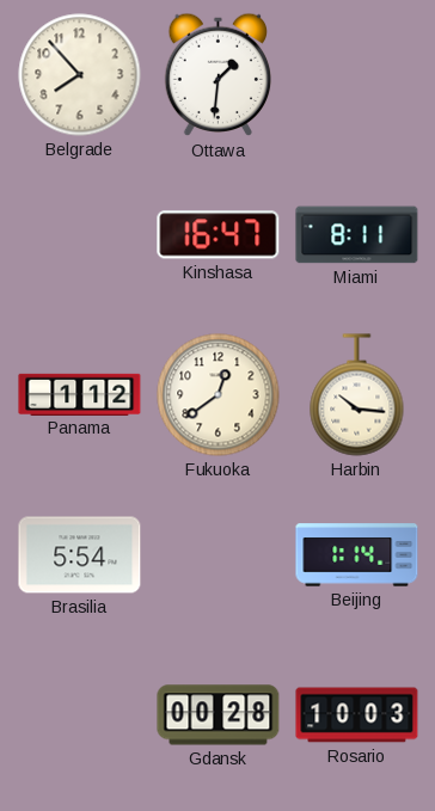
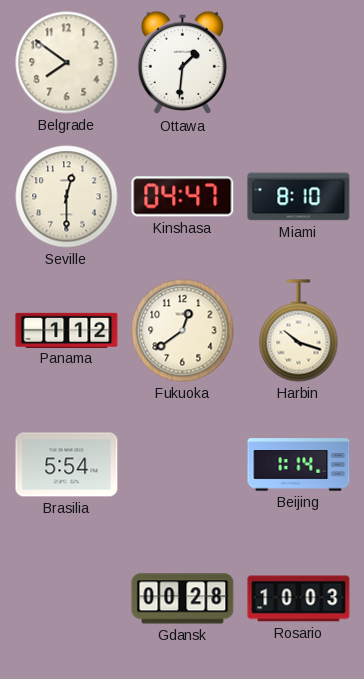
Belgrade: 7:53 -> 7:51 (67, 63)
Seville: none -> 12:30 (67, 197)
Kinshasa: 16:47 -> 04:47 (183, 197)
Miami: 8:11 -> 8:10 (299, 197)
Harbin: 10:16 -> 10:18 (299, 331)
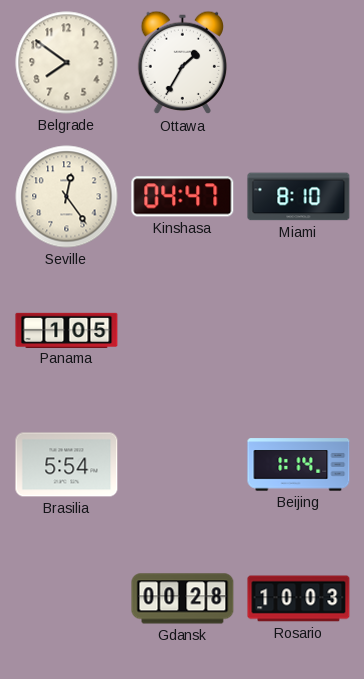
Ottawa: 1:31 -> 1:35 (183, 63)
Seville: 12:30 -> 12:24 (67, 197)
Panama: 1:12 -> 1:05 (67, 330)
Fukuoka: 12:39 -> none (183, 331)
Harbin: 10:18 -> none (299, 331)
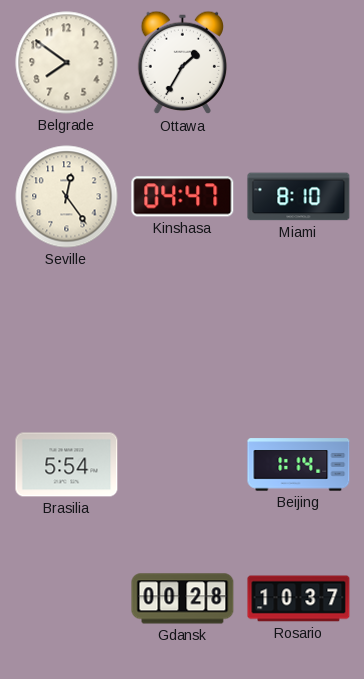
Panama: 1:05 -> none (67, 330)
Rosario: 10:03 -> 10:37 (299, 599)
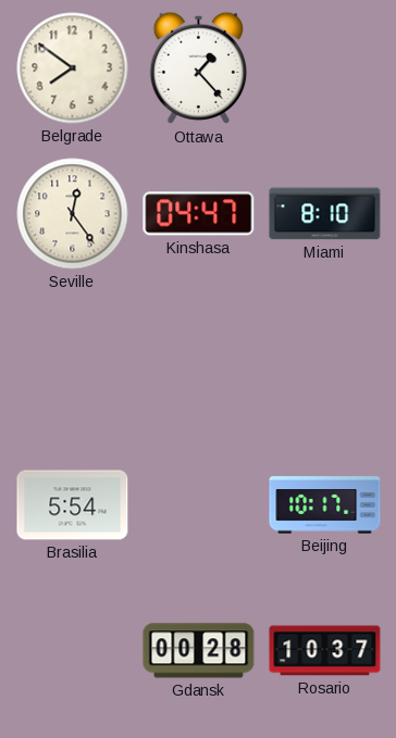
Ottawa: 1:35 -> 1:23 (199, 68)
Beijing: 1:14 -> 10:17 (325, 505)
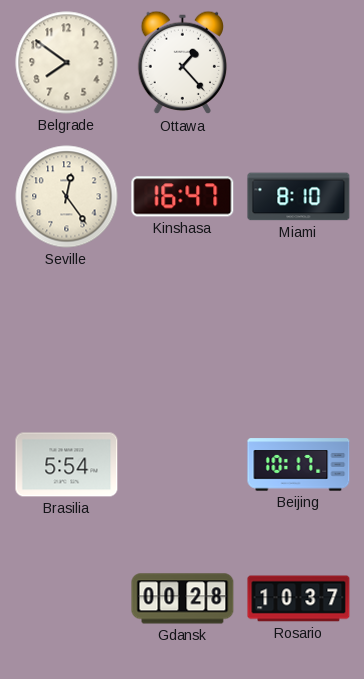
Kinshasa: 04:47 -> 16:47 (183, 197)
